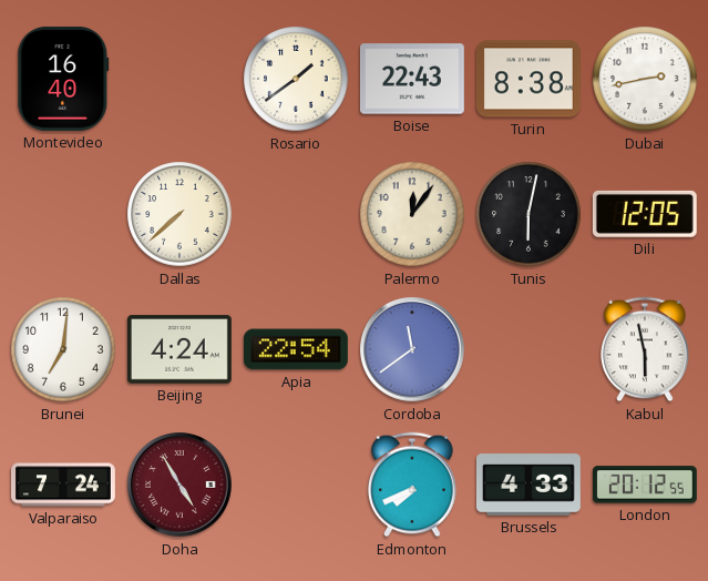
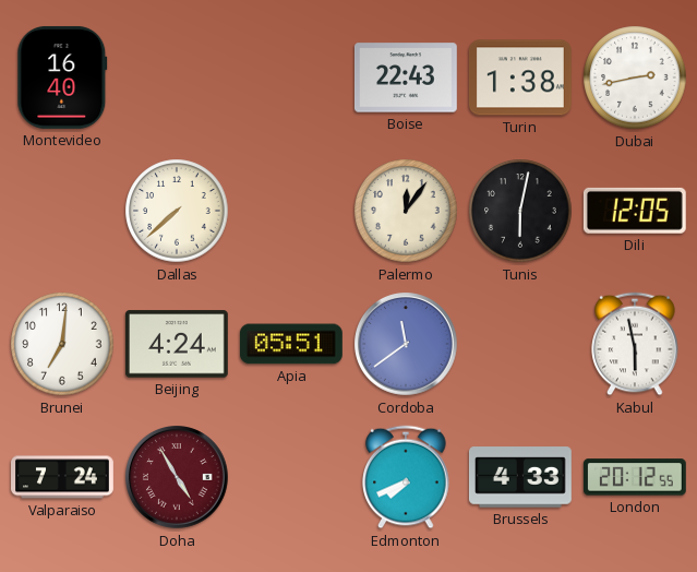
Rosario: 1:39 -> none (296, 79)
Turin: 8:38 -> 1:38 (520, 78)
Apia: 22:54 -> 05:51 (291, 344)
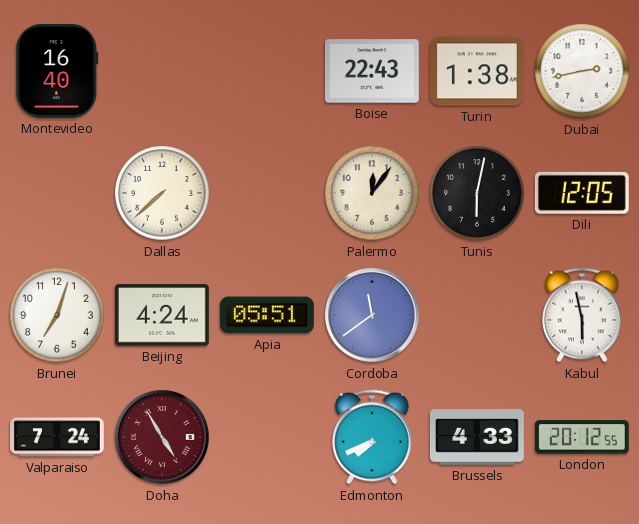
Brunei: 7:01 -> 7:03 (57, 315)
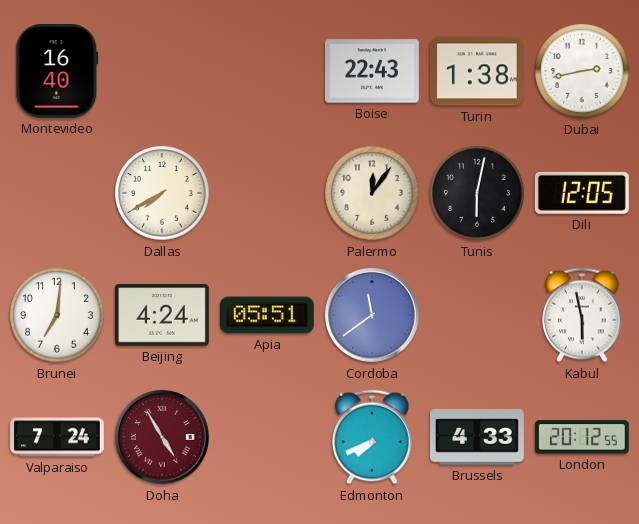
Dallas: 7:38 -> 7:40 (162, 193)
Brunei: 7:03 -> 7:01 (57, 315)
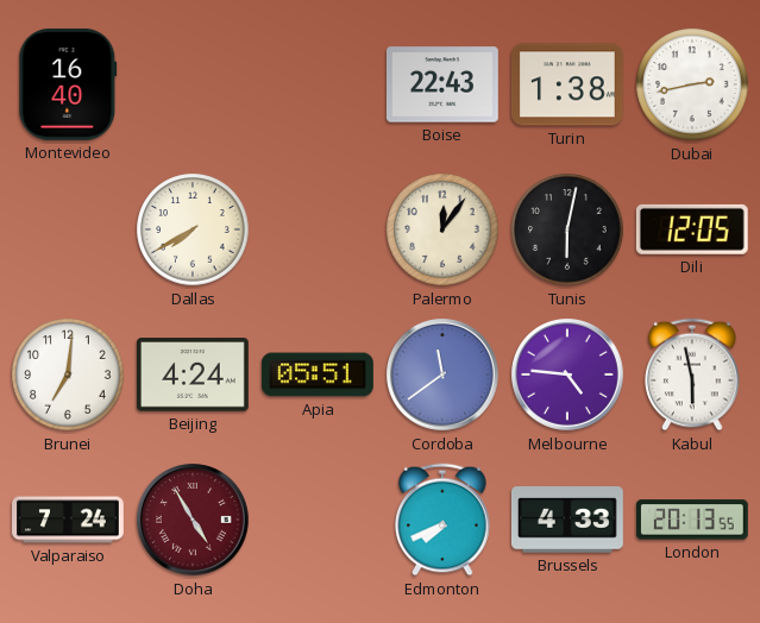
Melbourne: none -> 4:46 (569, 376)
London: 20:12 -> 20:13 (692, 520)
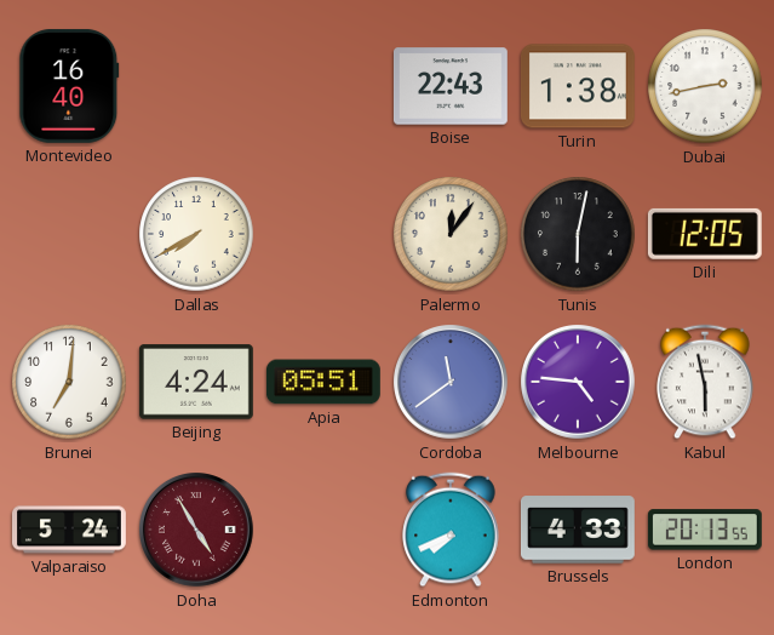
Valparaiso: 7:24 -> 5:24 (70, 530)
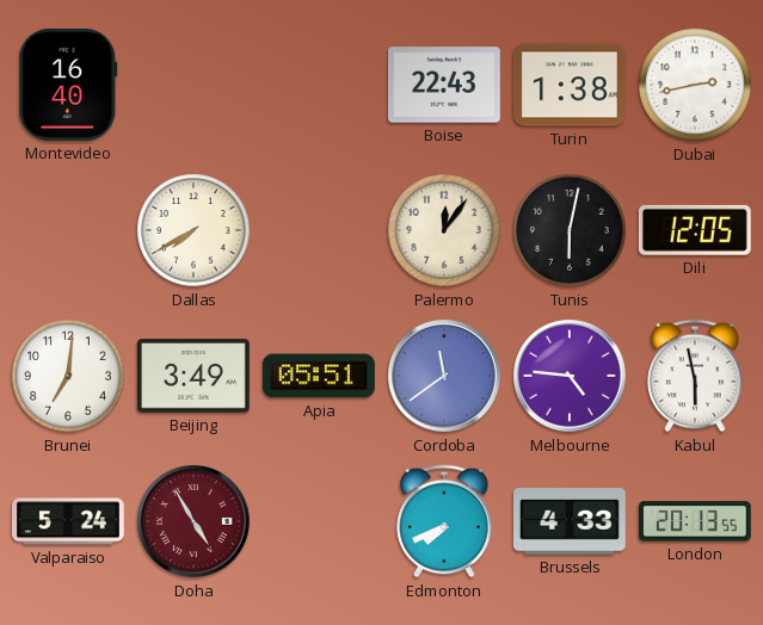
Beijing: 4:24 -> 3:49 (193, 376)
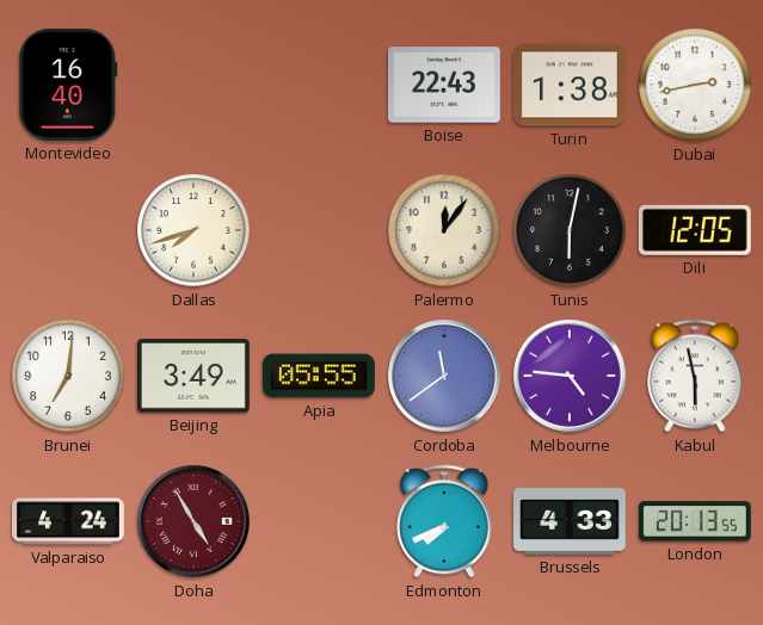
Dallas: 7:40 -> 7:42 (193, 230)
Apia: 05:51 -> 05:55 (319, 376)
Valparaiso: 5:24 -> 4:24 (69, 521)
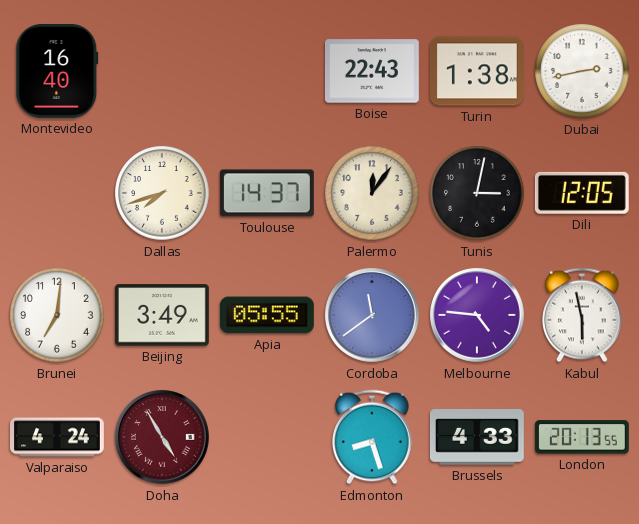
Toulouse: none -> 14:37 (267, 193)
Tunis: 6:02 -> 3:02 (477, 193)
Edmonton: 7:41 -> 8:27 (372, 437)
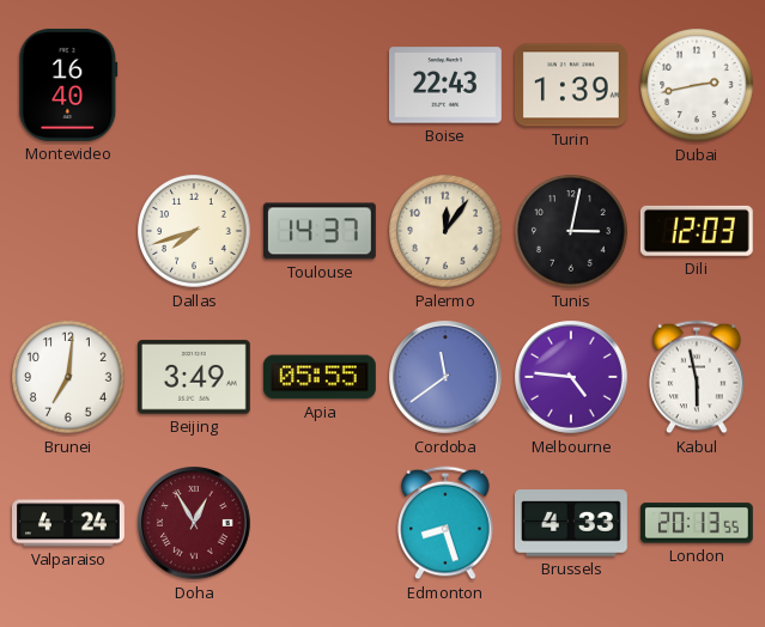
Turin: 1:38 -> 1:39 (571, 85)
Dili: 12:05 -> 12:03 (697, 231)
Doha: 4:55 -> 12:55 (195, 524)
